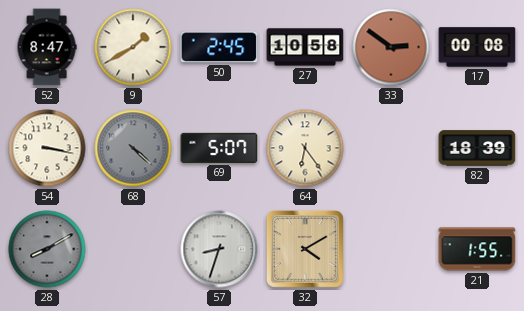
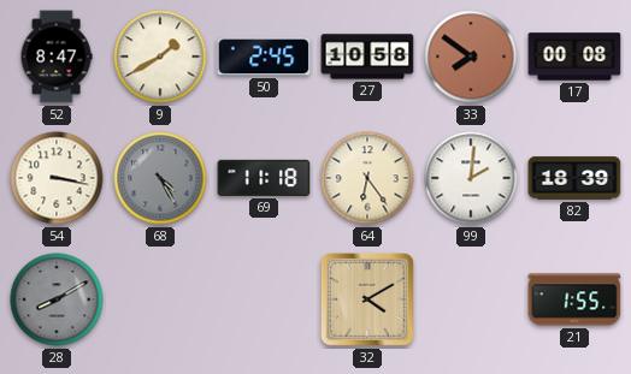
33: 2:51 -> 7:51 (471, 57)
68: 4:22 -> 4:25 (160, 178)
69: 5:07 -> 11:18 (264, 178)
99: none -> 2:01 (471, 178)
57: 8:33 -> none (219, 249)
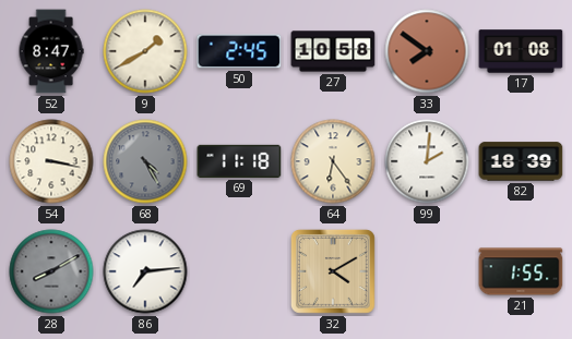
17: 00:08 -> 01:08 (521, 51)
86: none -> 7:14 (145, 271)
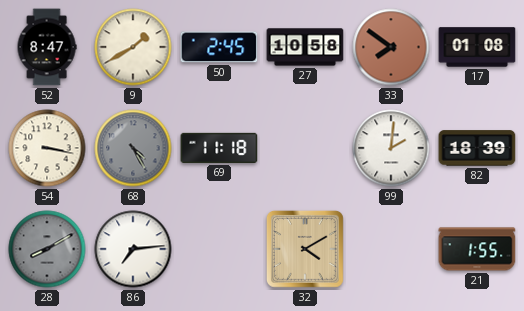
64: 6:24 -> none (333, 161)
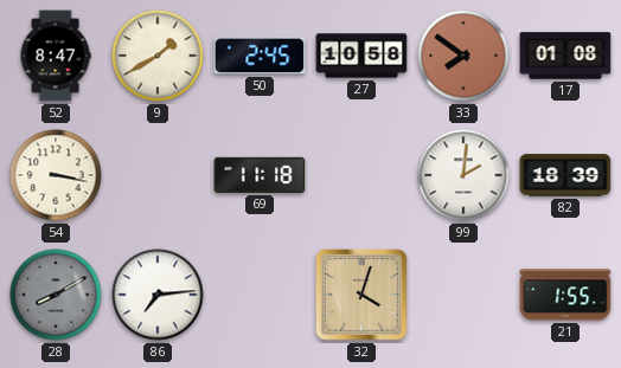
68: 4:25 -> none (133, 148)
32: 4:10 -> 4:03 (361, 295)
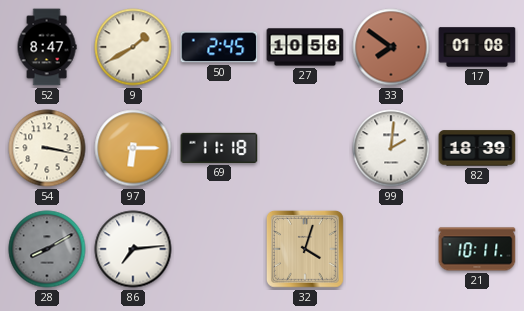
97: none -> 6:15 (133, 148)
21: 1:55 -> 10:11 (477, 249)
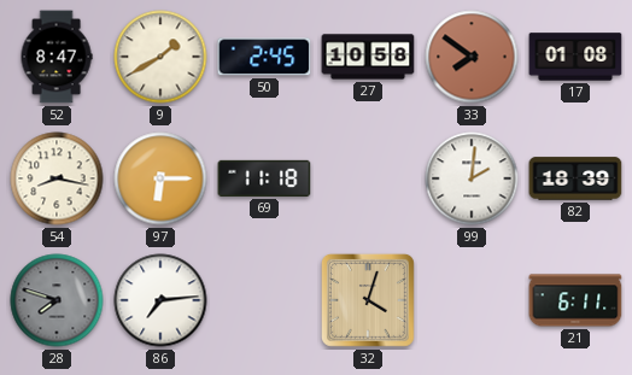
54: 3:17 -> 8:17 (57, 178)
28: 8:10 -> 7:48 (57, 300)
21: 10:11 -> 6:11 (575, 300)
